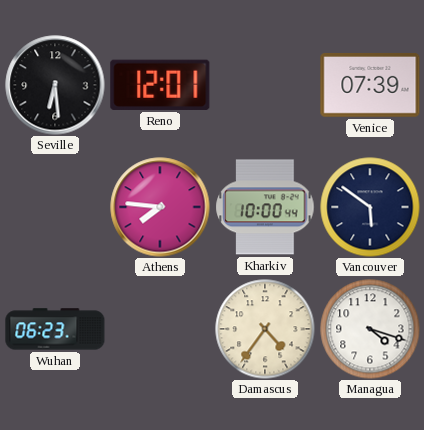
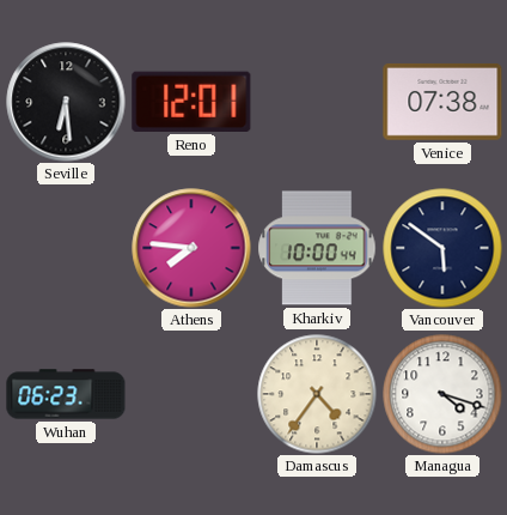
Venice: 07:39 -> 07:38 (442, 102)
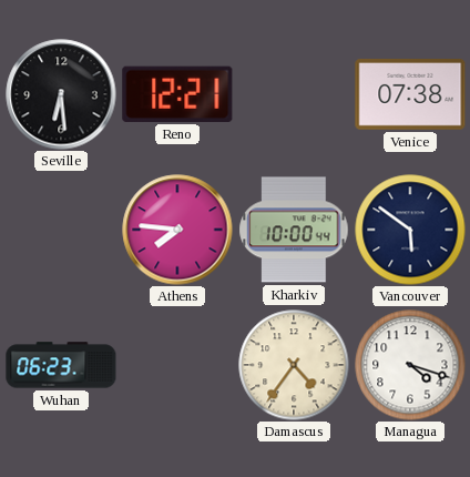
Reno: 12:01 -> 12:21 (177, 94)
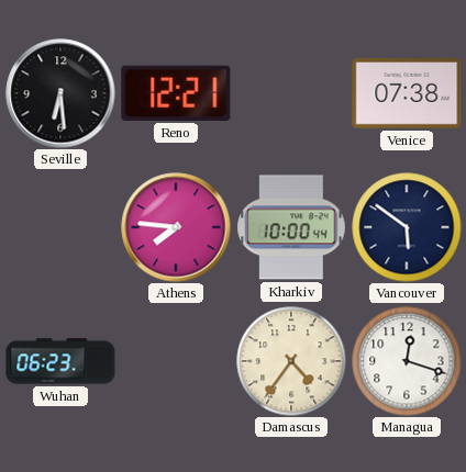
Managua: 4:18 -> 12:18 (407, 361)
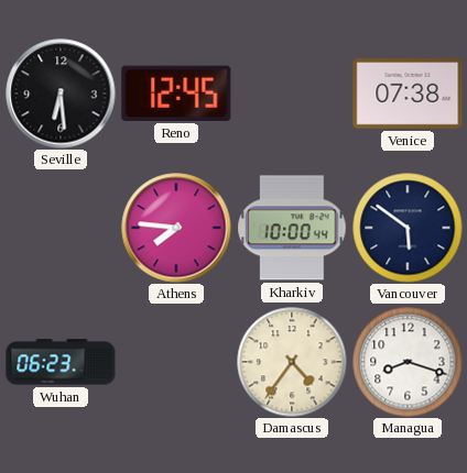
Reno: 12:21 -> 12:45 (176, 94)
Managua: 12:18 -> 8:18 (408, 362)
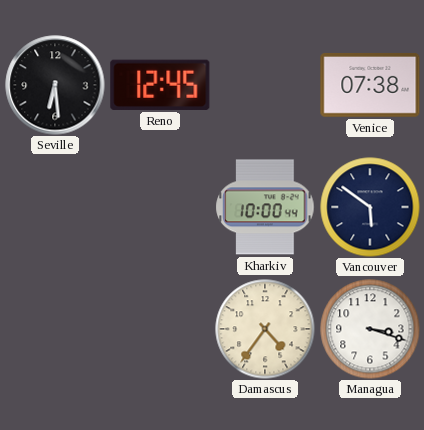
Athens: 7:46 -> none (176, 228)
Wuhan: 06:23 -> none (61, 362)
Managua: 8:18 -> 3:18 (370, 329)
